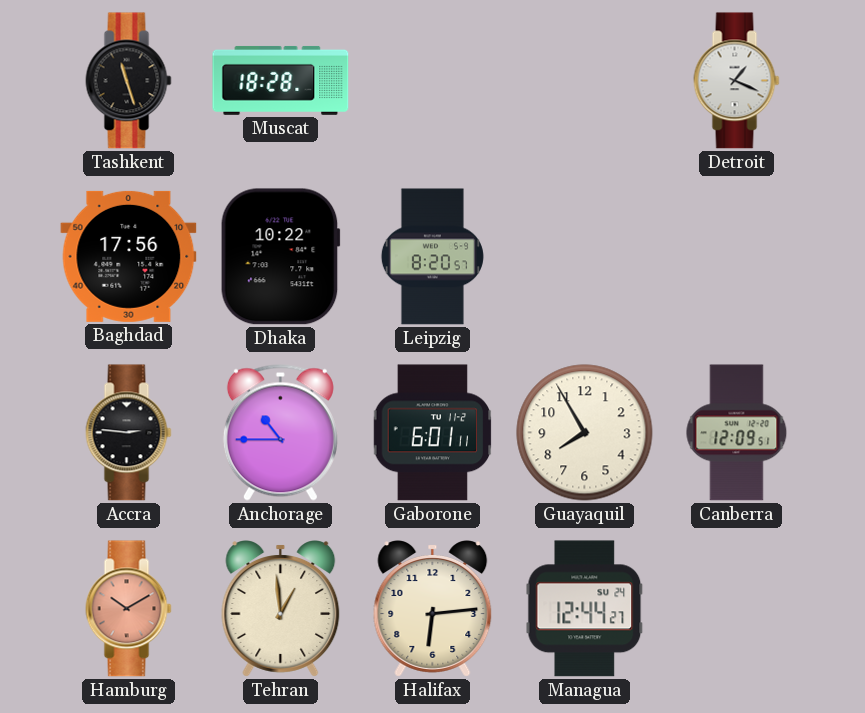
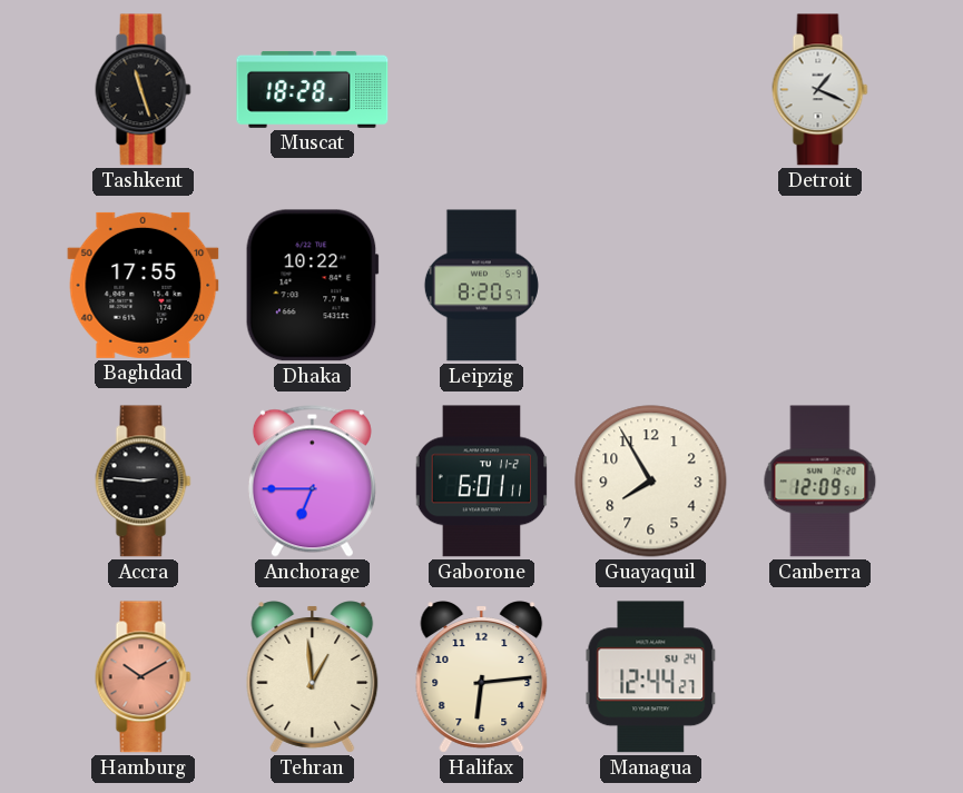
Baghdad: 17:56 -> 17:55 (144, 285)
Anchorage: 10:45 -> 6:45 (312, 480)
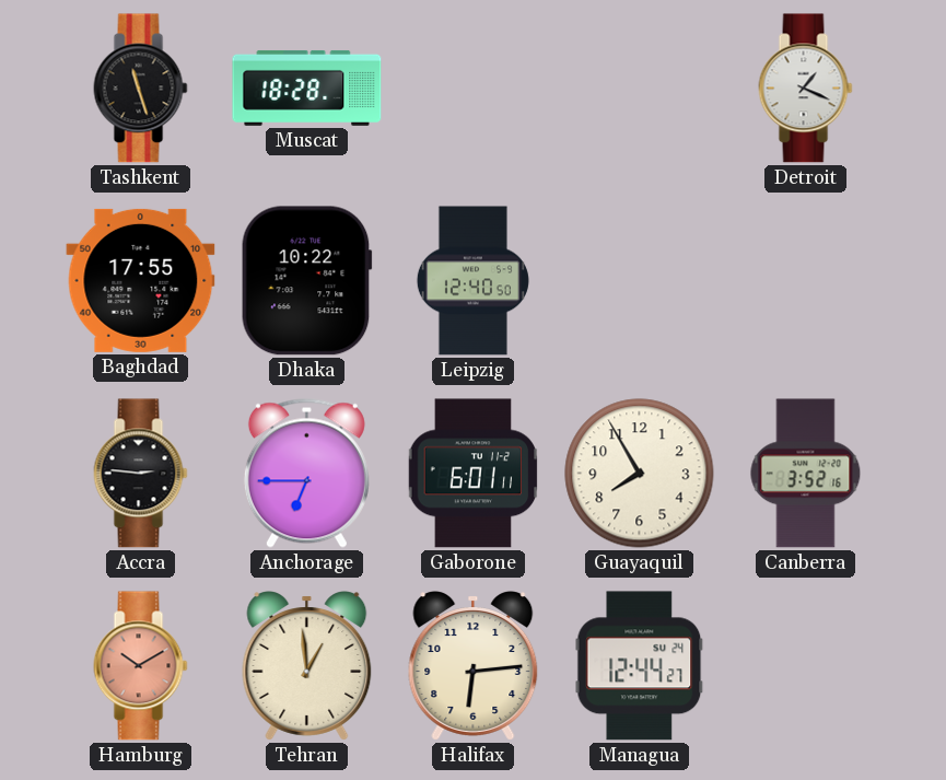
Leipzig: 8:20 -> 12:40 (472, 281)
Canberra: 12:09 -> 3:52 (806, 474)
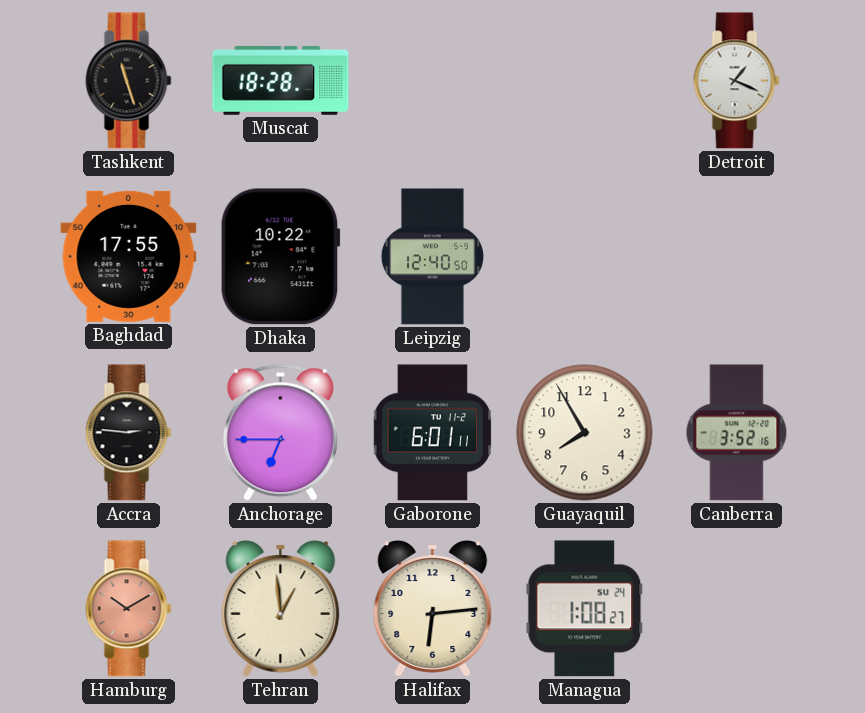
Managua: 12:44 -> 1:08 (585, 609)
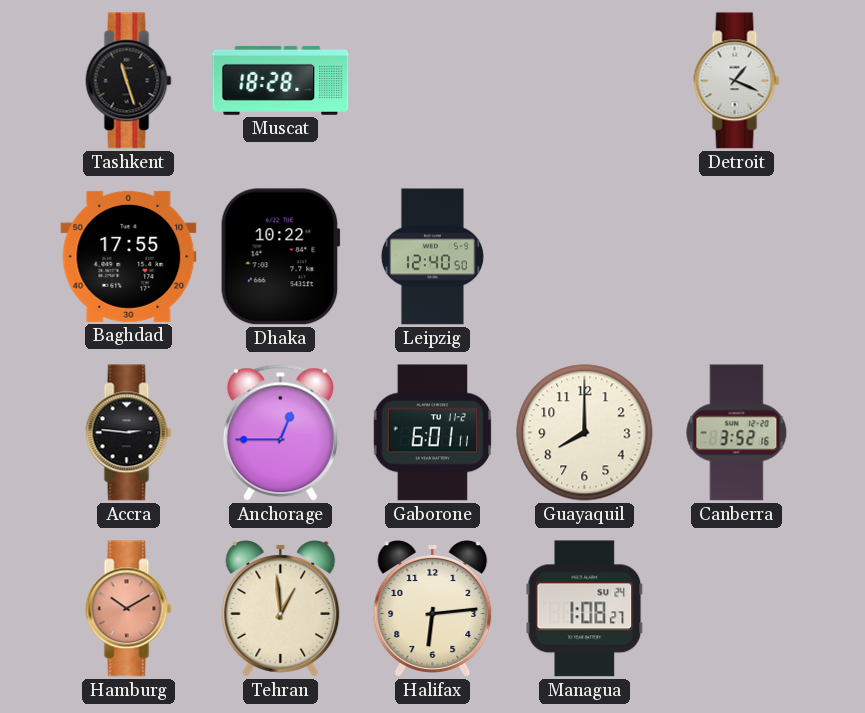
Anchorage: 6:45 -> 12:45 (280, 432)
Guayaquil: 7:55 -> 8:00 (585, 433)
